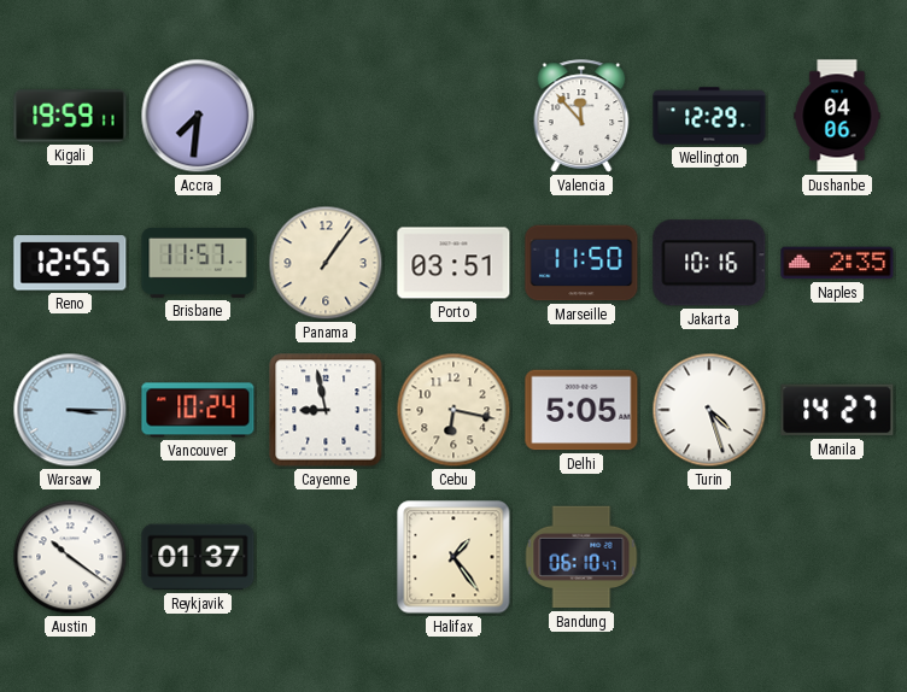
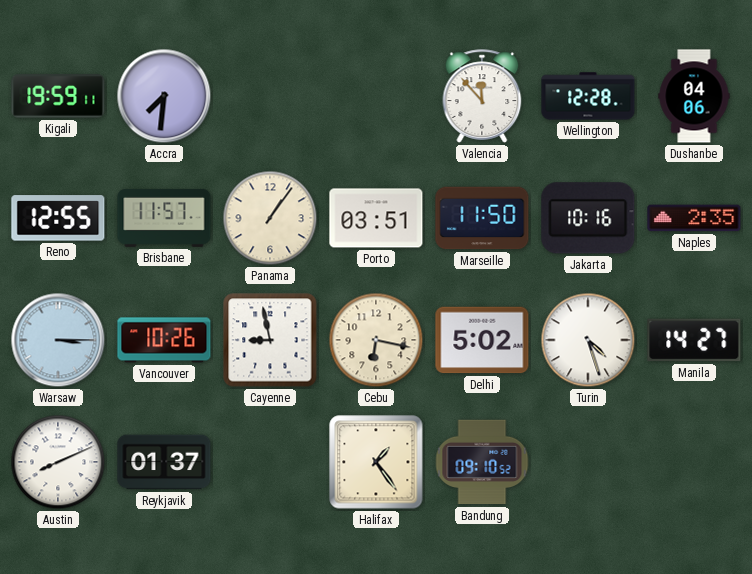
Wellington: 12:29 -> 12:28 (588, 96)
Vancouver: 10:24 -> 10:26 (164, 340)
Delhi: 5:05 -> 5:02 (482, 340)
Austin: 10:21 -> 8:11 (58, 462)
Bandung: 06:10 -> 09:10 (482, 462)
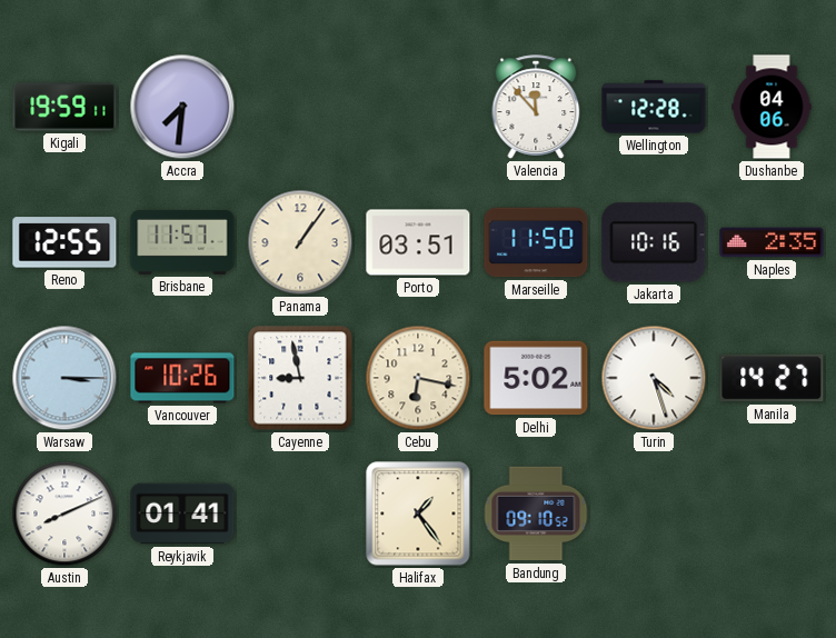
Reykjavik: 01:37 -> 01:41 (182, 514)
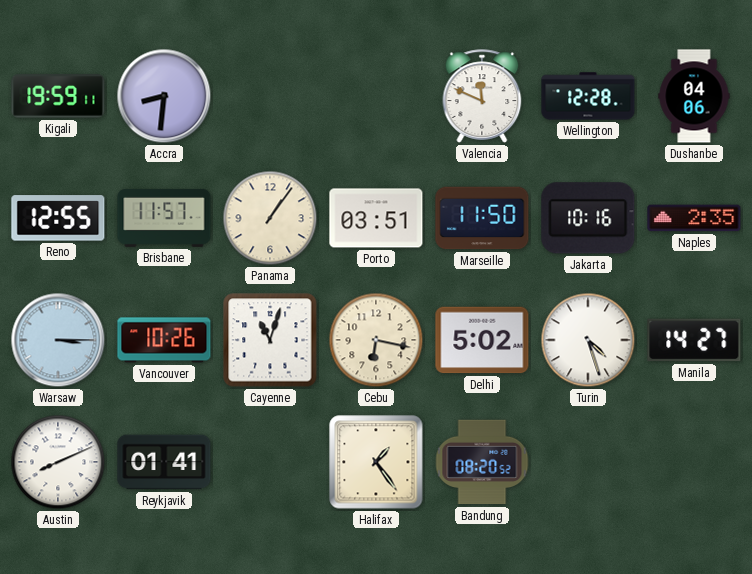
Accra: 7:31 -> 8:31 (164, 96)
Valencia: 11:53 -> 11:49 (482, 96)
Cayenne: 8:58 -> 11:03 (270, 340)
Bandung: 09:10 -> 08:20 (482, 462)
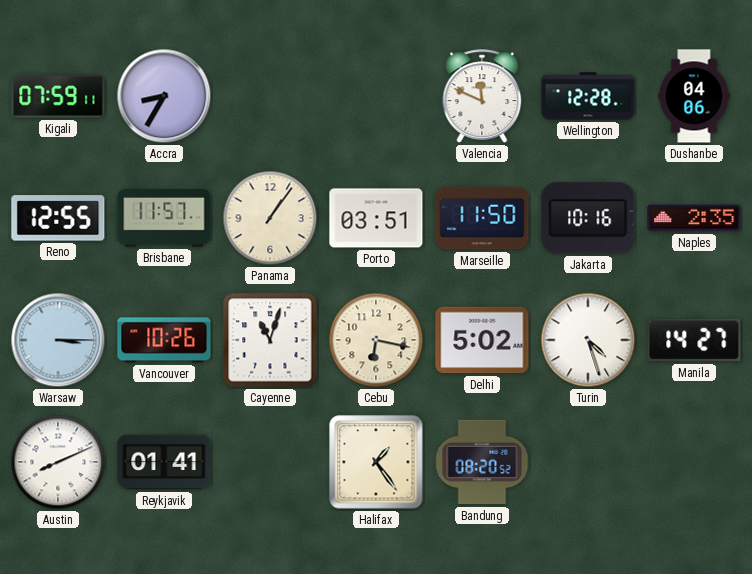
Kigali: 19:59 -> 07:59 (58, 96)
Accra: 8:31 -> 8:35 (164, 96)
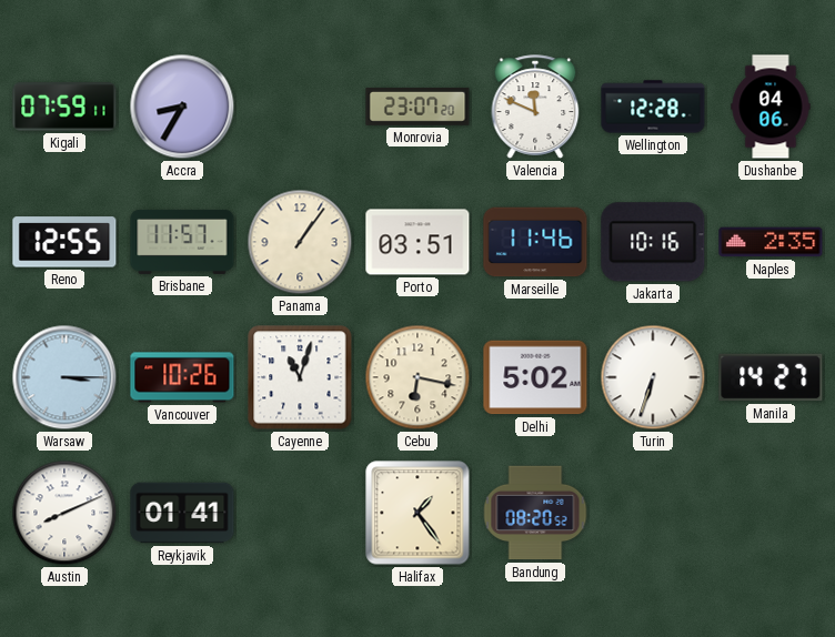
Monrovia: none -> 23:07 (417, 108)
Marseille: 11:50 -> 11:46 (535, 242)
Turin: 4:27 -> 6:33 (653, 377)
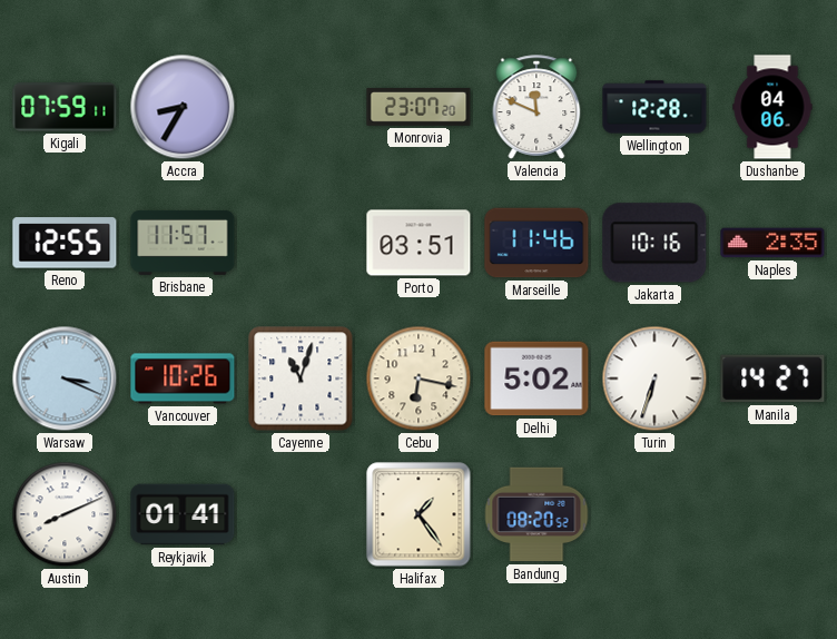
Panama: 1:06 -> none (300, 242)
Warsaw: 3:15 -> 3:19 (65, 379)
